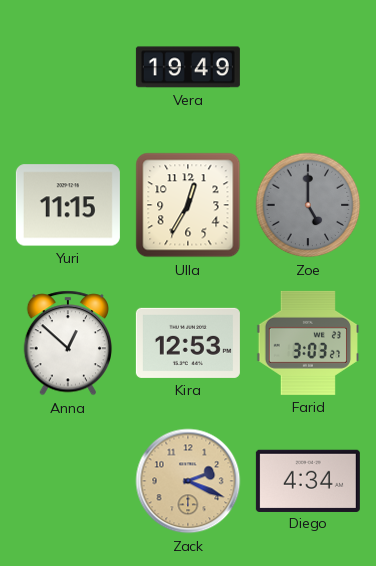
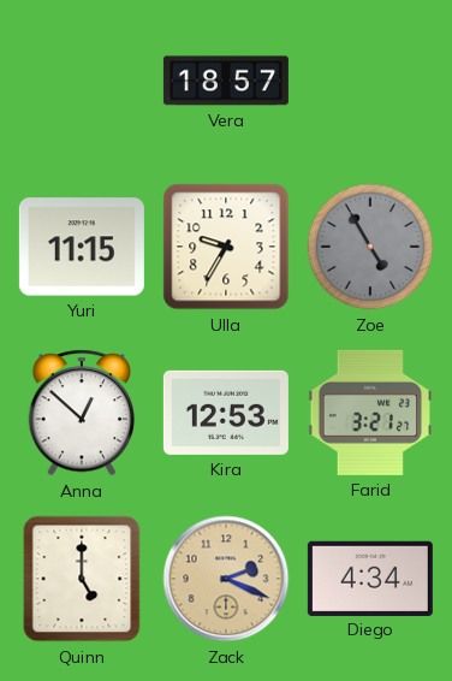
Vera: 19:49 -> 18:57 (226, 81)
Ulla: 12:35 -> 9:35 (226, 247)
Zoe: 5:00 -> 4:55 (370, 247)
Farid: 3:03 -> 3:21 (369, 413)
Quinn: none -> 5:00 (82, 579)
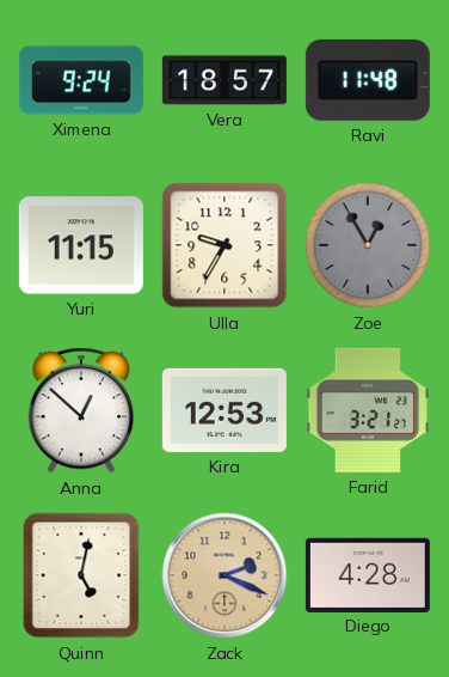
Ximena: none -> 9:24 (81, 80)
Ravi: none -> 11:48 (368, 80)
Zoe: 4:55 -> 12:55 (368, 245)
Quinn: 5:00 -> 5:02 (81, 575)
Diego: 4:34 -> 4:28 (368, 574)
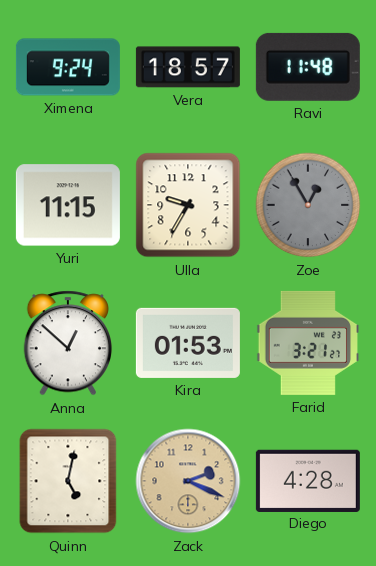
Kira: 12:53 -> 01:53 (188, 343)
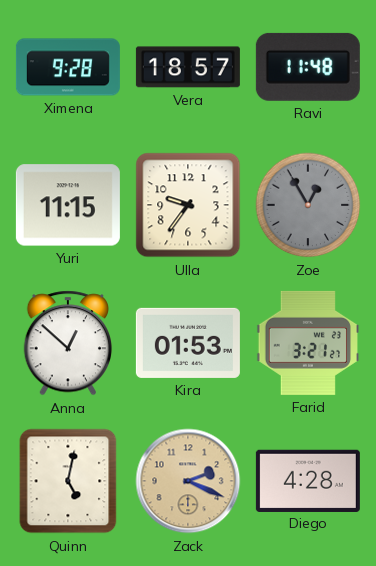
Ximena: 9:24 -> 9:28 (68, 67)
Ulla: 9:35 -> 9:36 (188, 205)
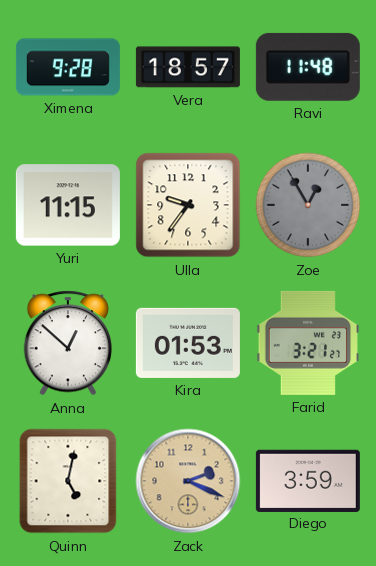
Diego: 4:28 -> 3:59 (308, 480)
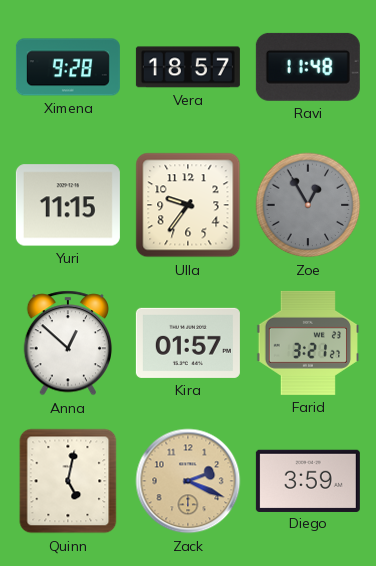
Kira: 01:53 -> 01:57 (188, 343)
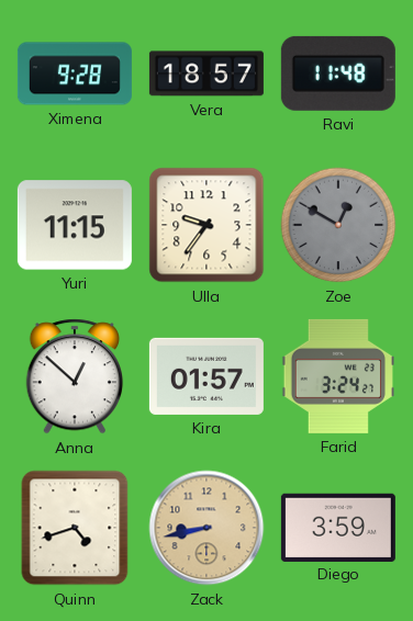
Zoe: 12:55 -> 12:50 (338, 225)
Farid: 3:21 -> 3:24 (337, 376)
Quinn: 5:02 -> 4:42 (75, 528)
Zack: 2:19 -> 8:43 (206, 528)
